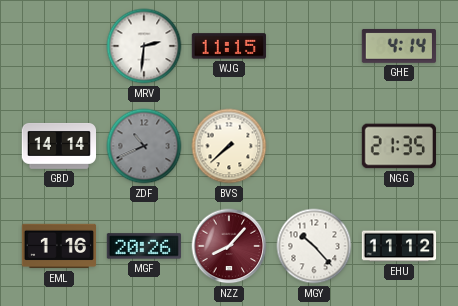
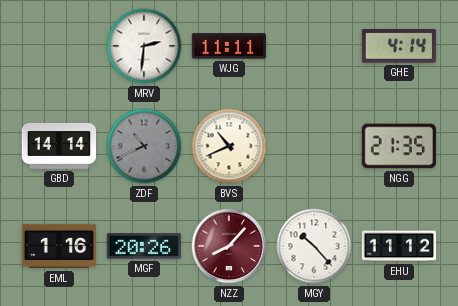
WJG: 11:15 -> 11:11 (229, 46)
BVS: 7:38 -> 10:41 (229, 146)
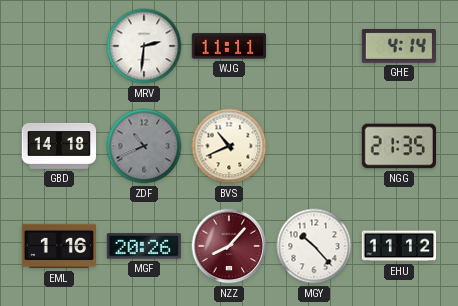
GBD: 14:14 -> 14:18 (58, 146)
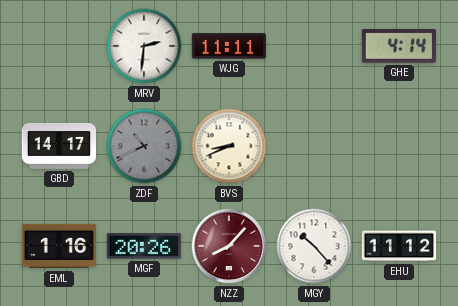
GBD: 14:18 -> 14:17 (58, 146)
BVS: 10:41 -> 8:41 (229, 146)
NGG: 21:35 -> none (398, 146)
